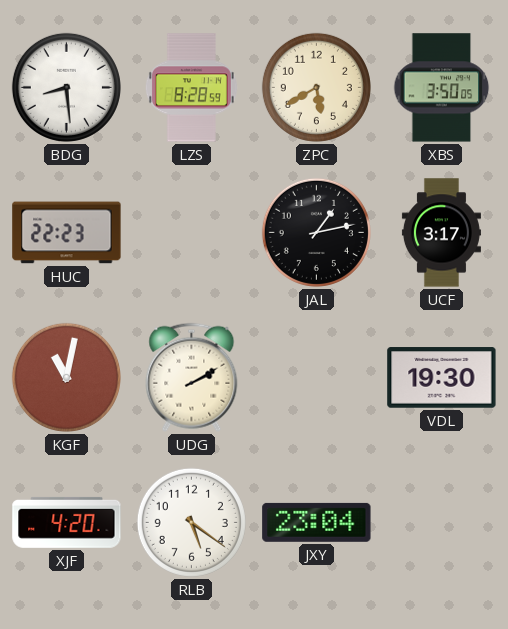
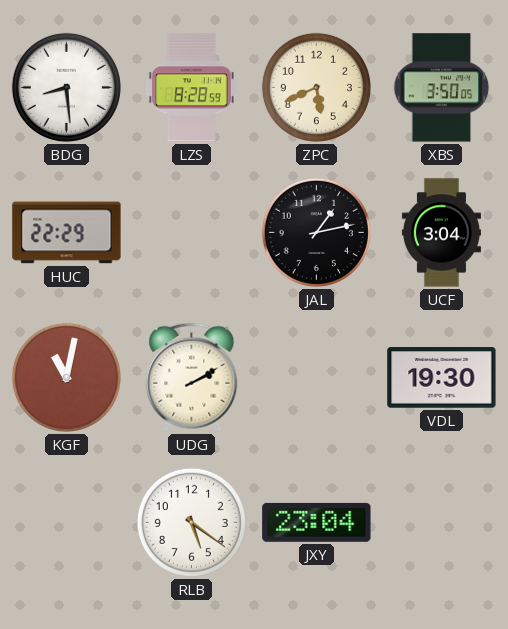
ZPC: 5:40 -> 5:41 (316, 87)
HUC: 22:23 -> 22:29 (67, 233)
UCF: 3:17 -> 3:04 (441, 233)
XJF: 4:20 -> none (67, 522)
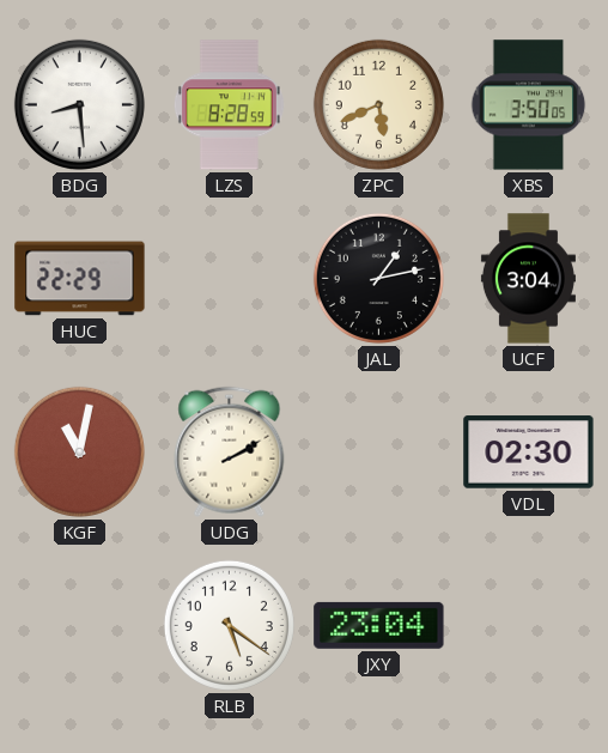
VDL: 19:30 -> 02:30 (529, 453)
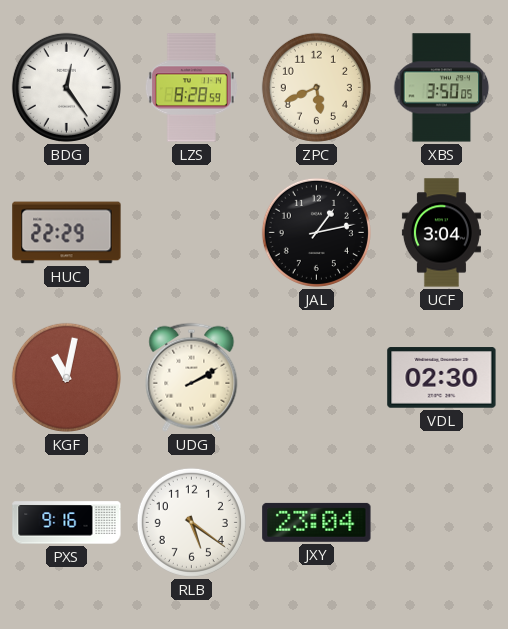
BDG: 8:29 -> 12:24 (66, 87)
PXS: none -> 9:16 (67, 523)
